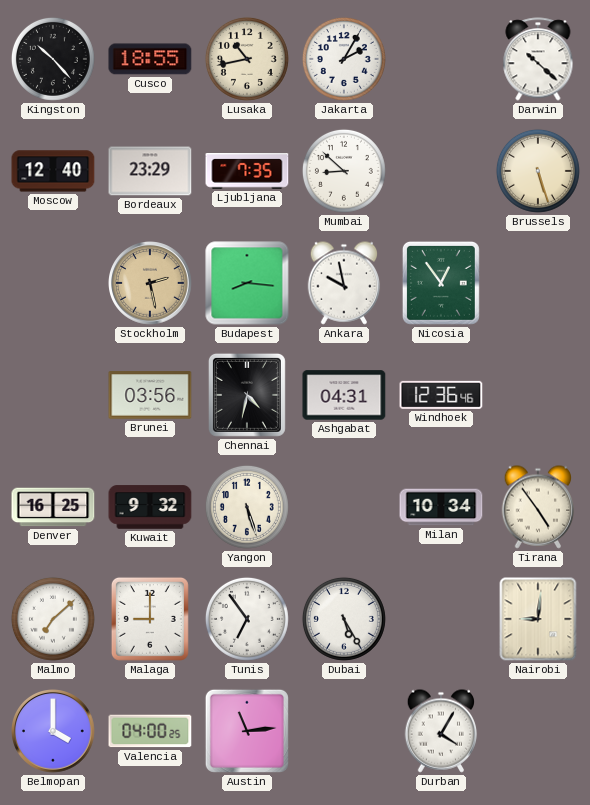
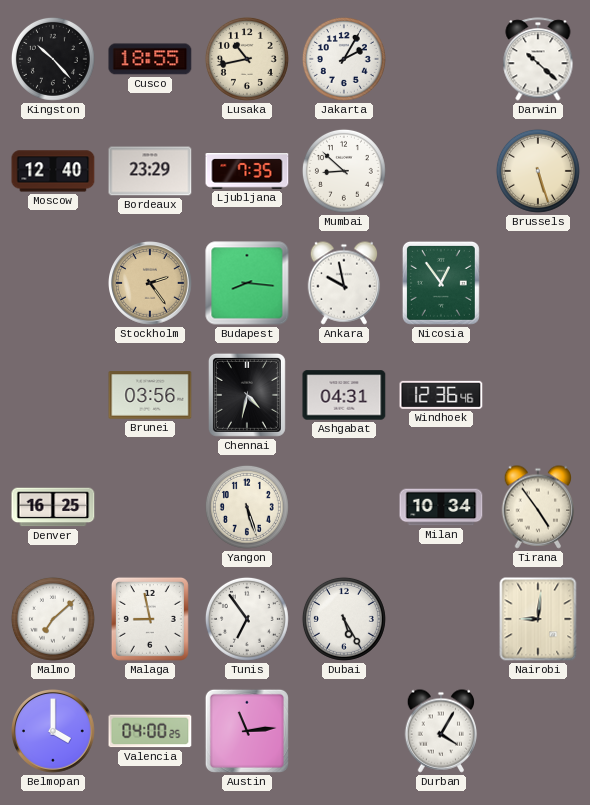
Stockholm: 2:28 -> 2:24 (151, 284)
Kuwait: 9:32 -> none (150, 507)
Malaga: 9:00 -> 8:58 (150, 619)
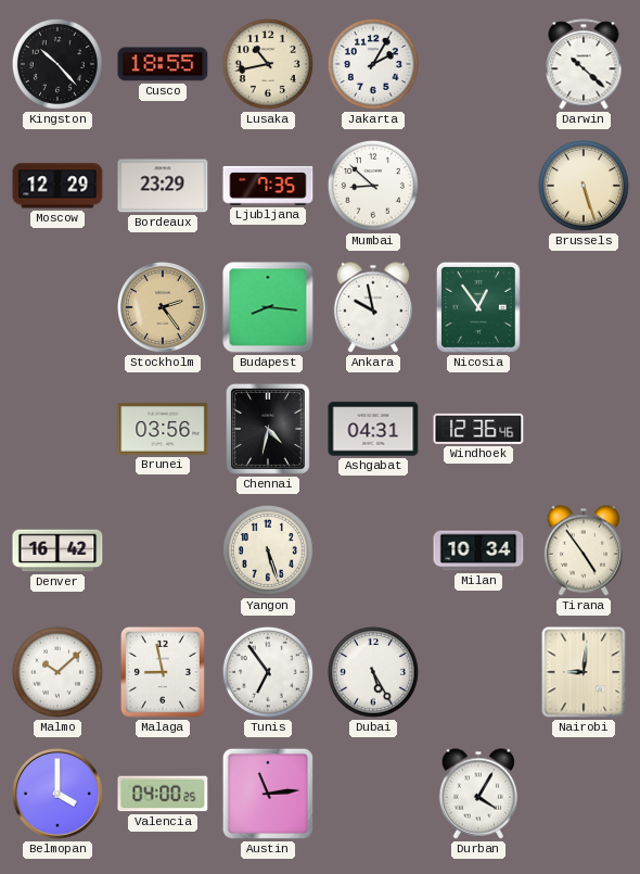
Moscow: 12:40 -> 12:29 (57, 186)
Denver: 16:25 -> 16:42 (57, 550)
Malmo: 7:08 -> 10:08 (57, 672)
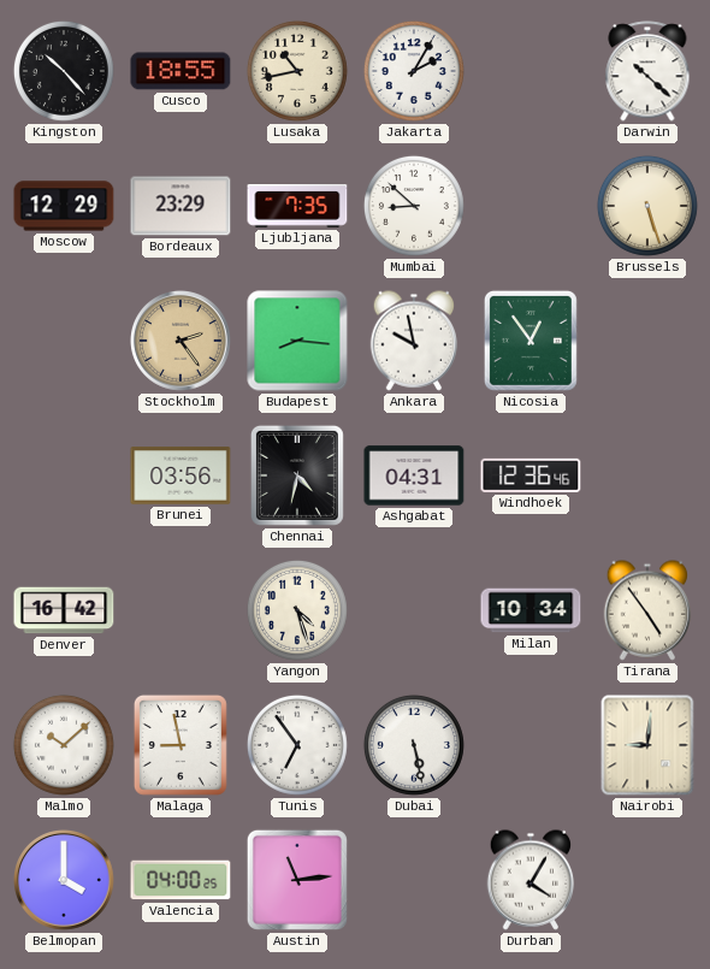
Yangon: 5:27 -> 4:27 (297, 610)
Dubai: 5:25 -> 5:28 (414, 745)
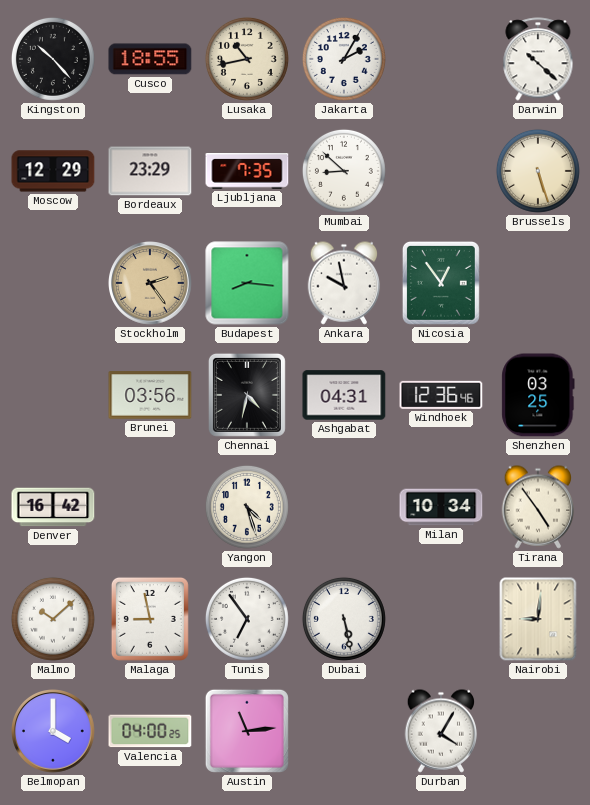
Shenzhen: none -> 03:25 (538, 395)
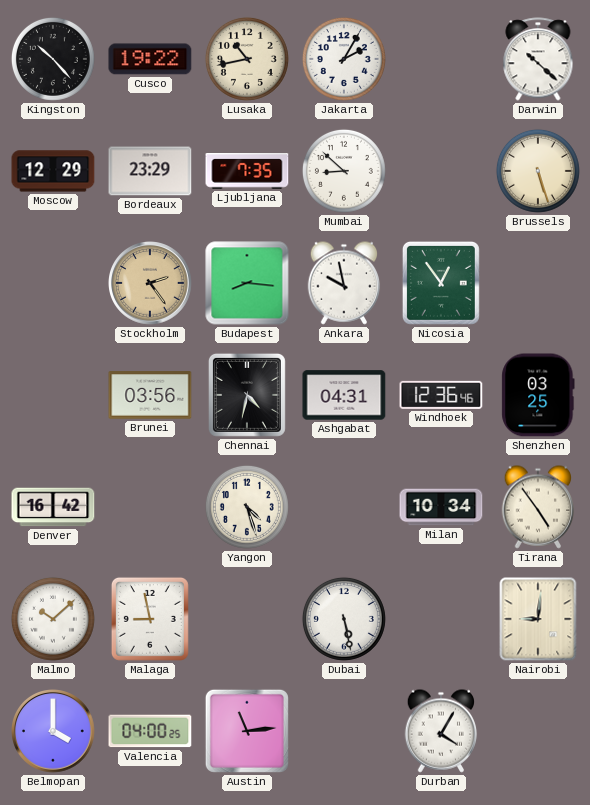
Cusco: 18:55 -> 19:22 (150, 59)
Tunis: 6:54 -> none (247, 619)
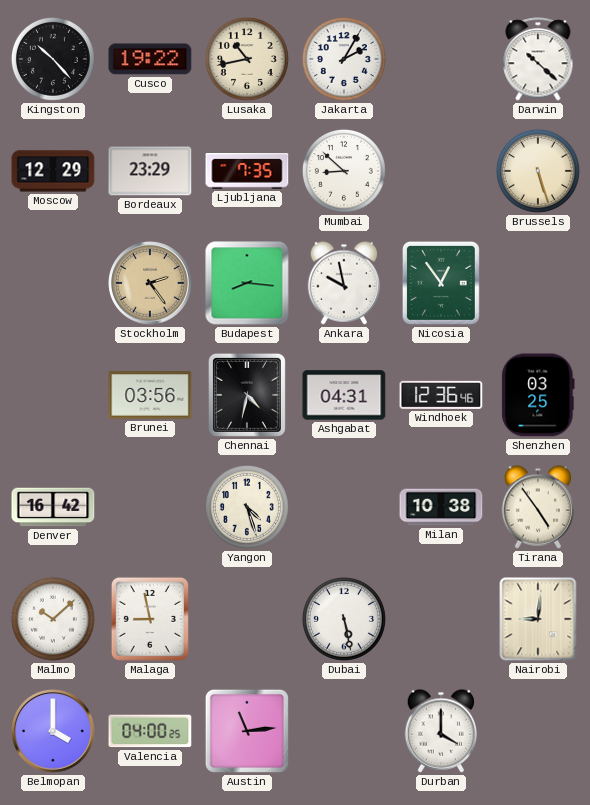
Milan: 10:34 -> 10:38 (441, 507)
Durban: 4:05 -> 4:00 (441, 731)
